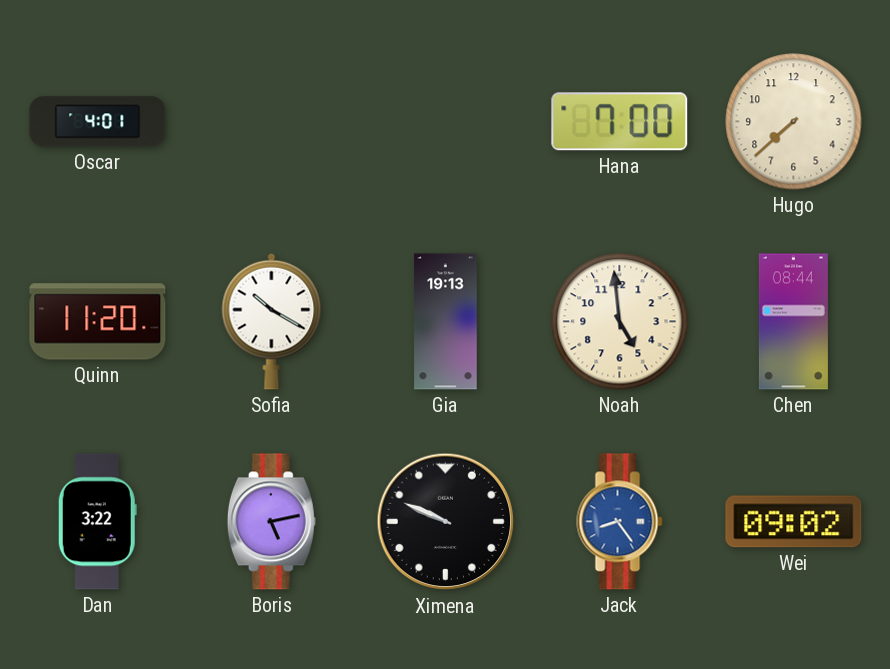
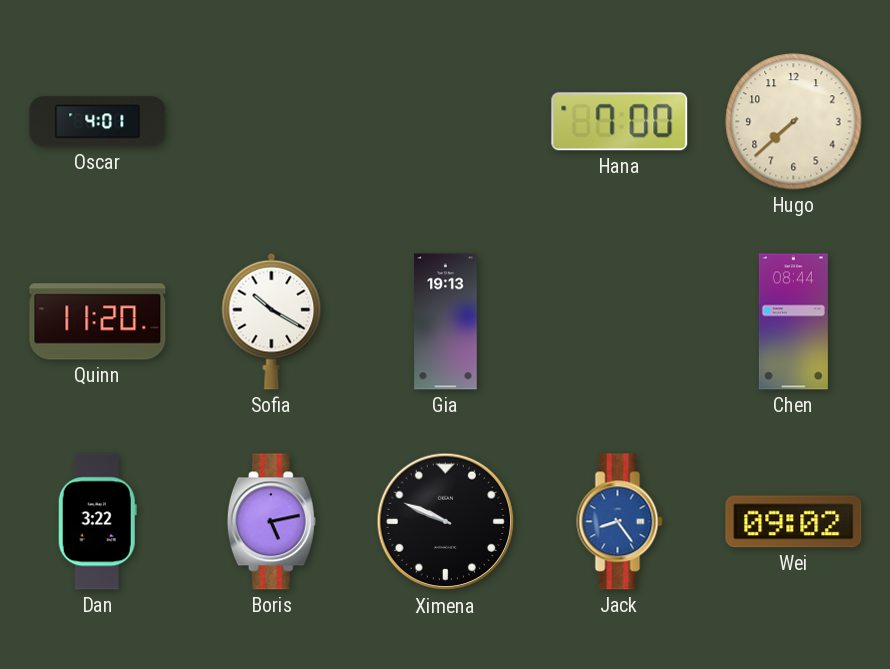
Noah: 4:59 -> none (620, 322)
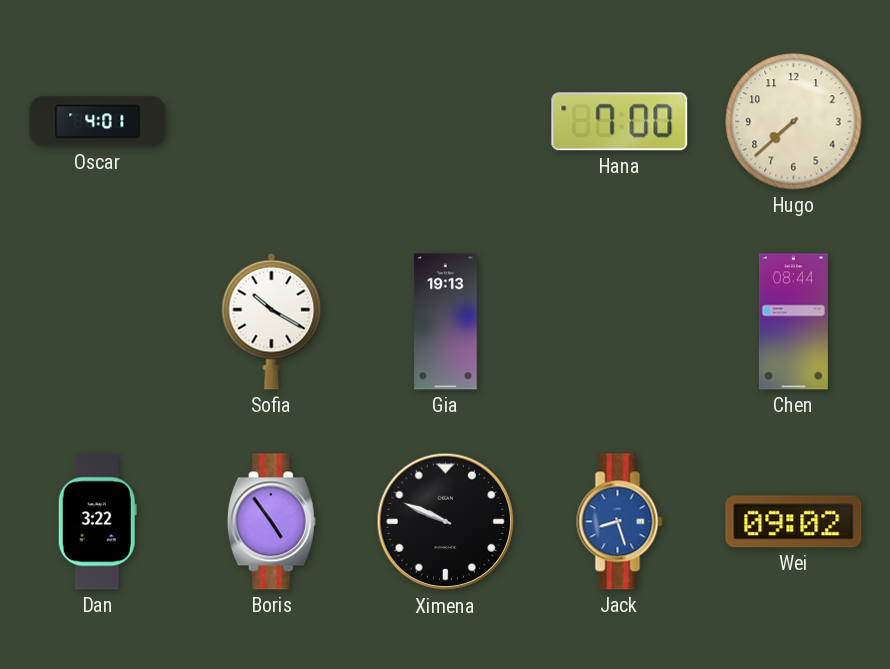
Quinn: 11:20 -> none (98, 322)
Boris: 5:13 -> 4:54 (271, 522)
Jack: 8:24 -> 8:27 (620, 522)
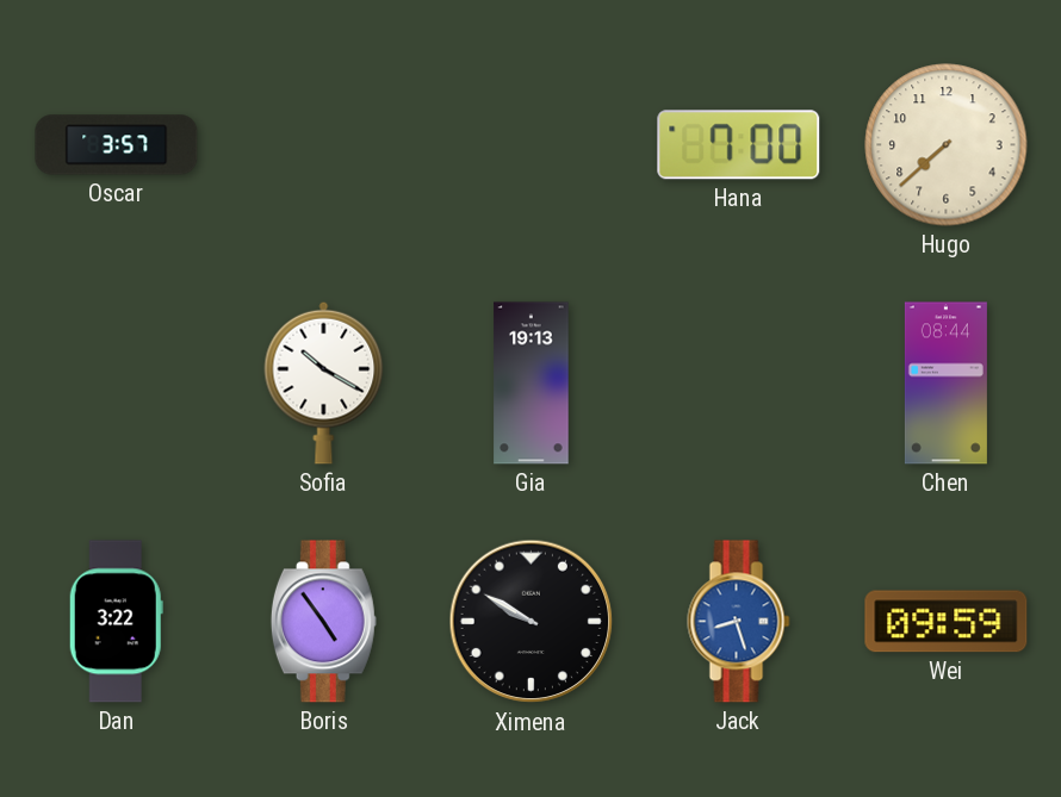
Oscar: 4:01 -> 3:57 (117, 145)
Ximena: 9:49 -> 9:50 (532, 622)
Wei: 09:02 -> 09:59 (947, 622)
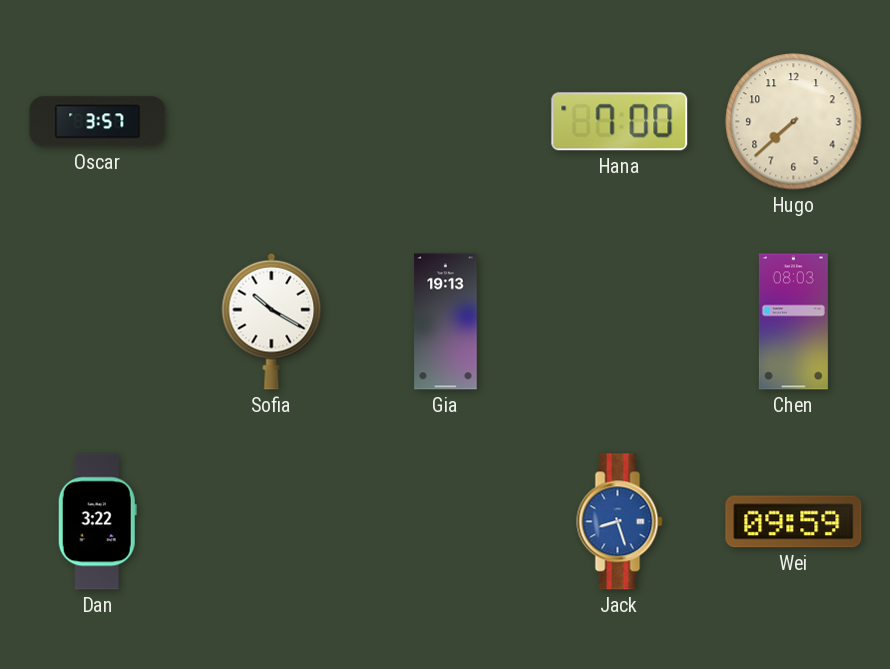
Chen: 08:44 -> 08:03 (793, 322)
Boris: 4:54 -> none (323, 622)
Ximena: 9:50 -> none (532, 622)
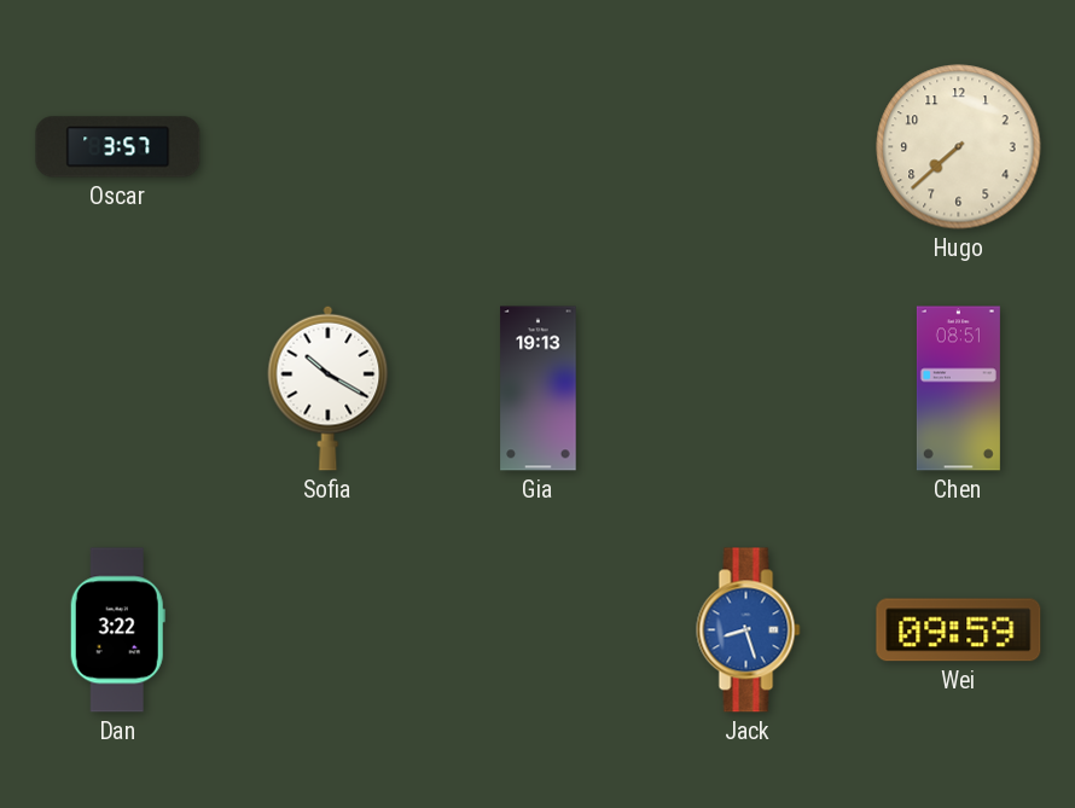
Hana: 7:00 -> none (620, 122)
Chen: 08:03 -> 08:51 (958, 389)
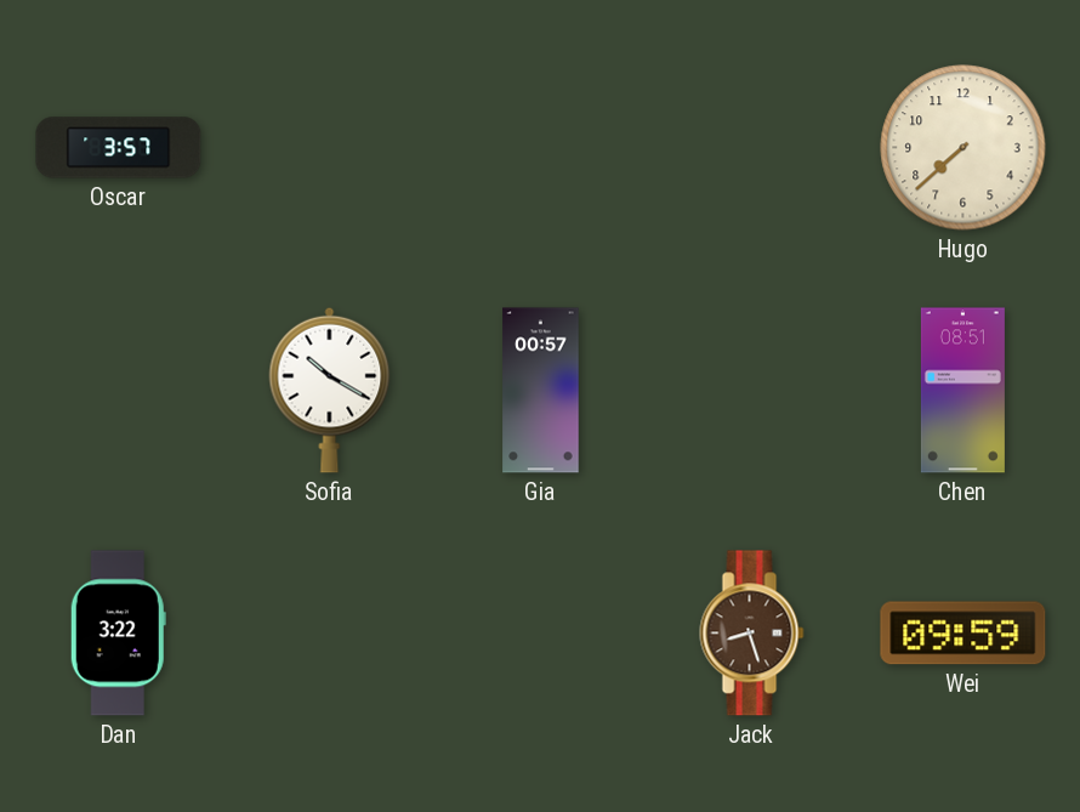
Gia: 19:13 -> 00:57 (541, 391)
Jack dial: blue -> brown (752, 634)
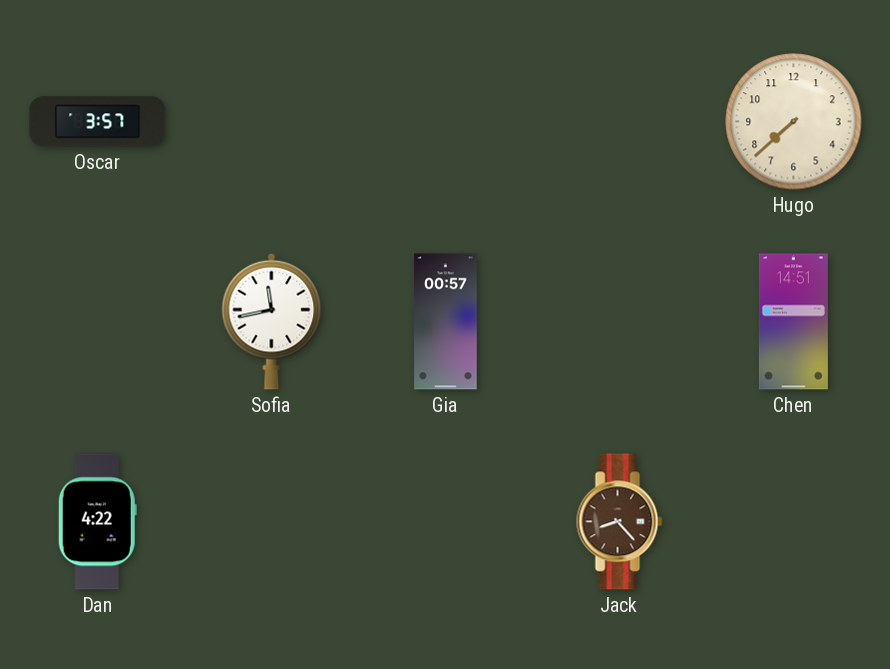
Sofia: 10:20 -> 11:43 (272, 321)
Chen: 08:51 -> 14:51 (793, 322)
Dan: 3:22 -> 4:22 (97, 522)
Jack: 8:27 -> 8:23 (620, 522)
Wei: 09:59 -> none (964, 634)
